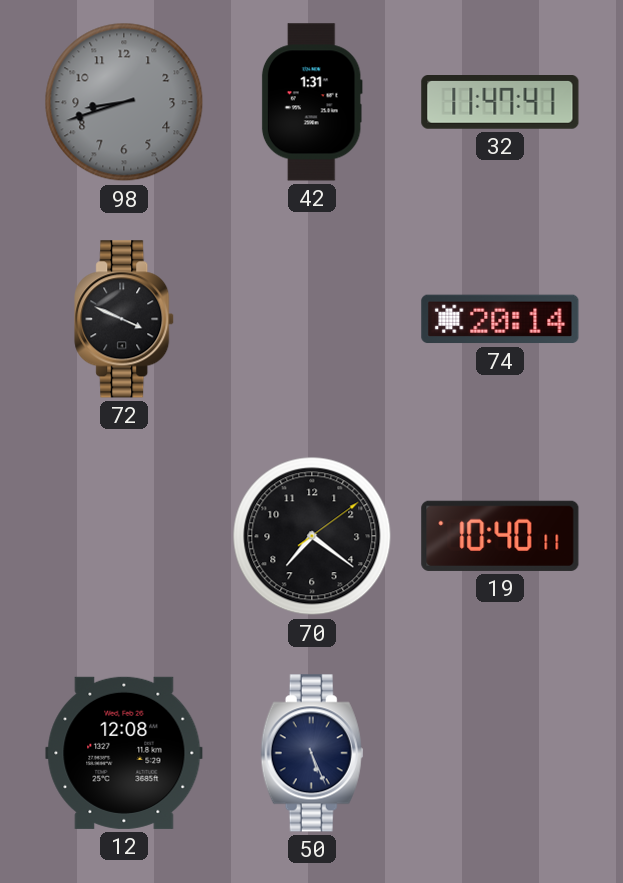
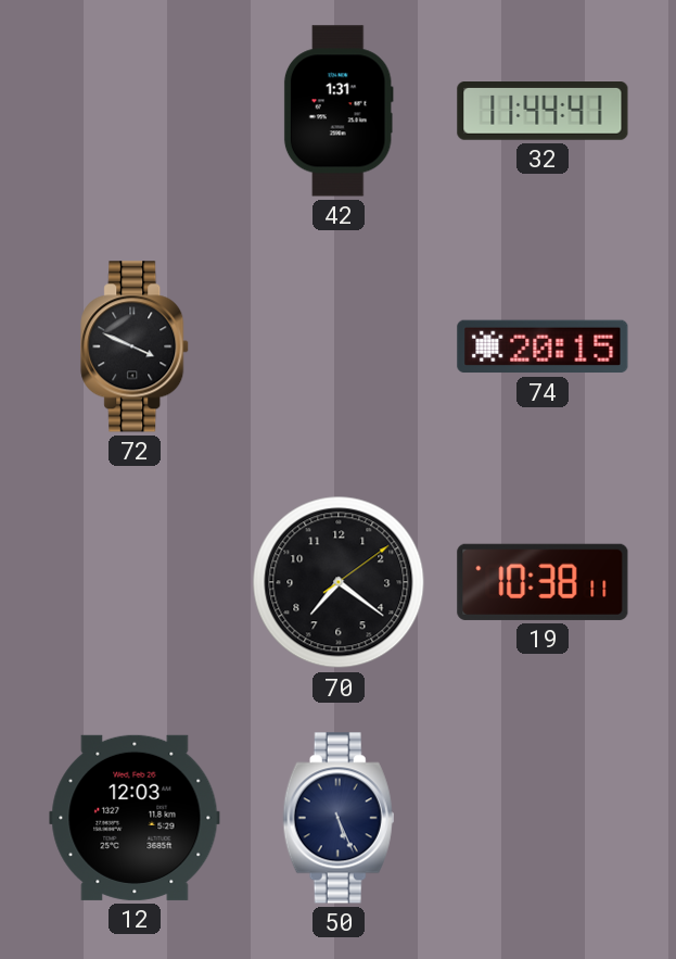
98: 8:42 -> none (124, 102)
32: 11:47 -> 11:44 (543, 112)
74: 20:14 -> 20:15 (543, 346)
19: 10:40 -> 10:38 (543, 582)
12: 12:08 -> 12:03 (135, 818)
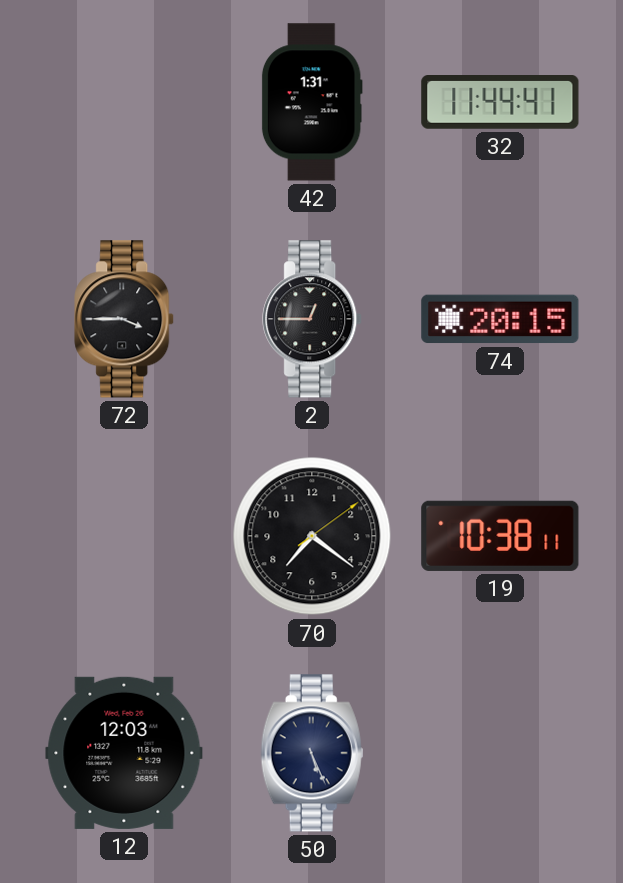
72: 3:49 -> 3:45 (125, 319)
2: none -> 12:45 (313, 319)
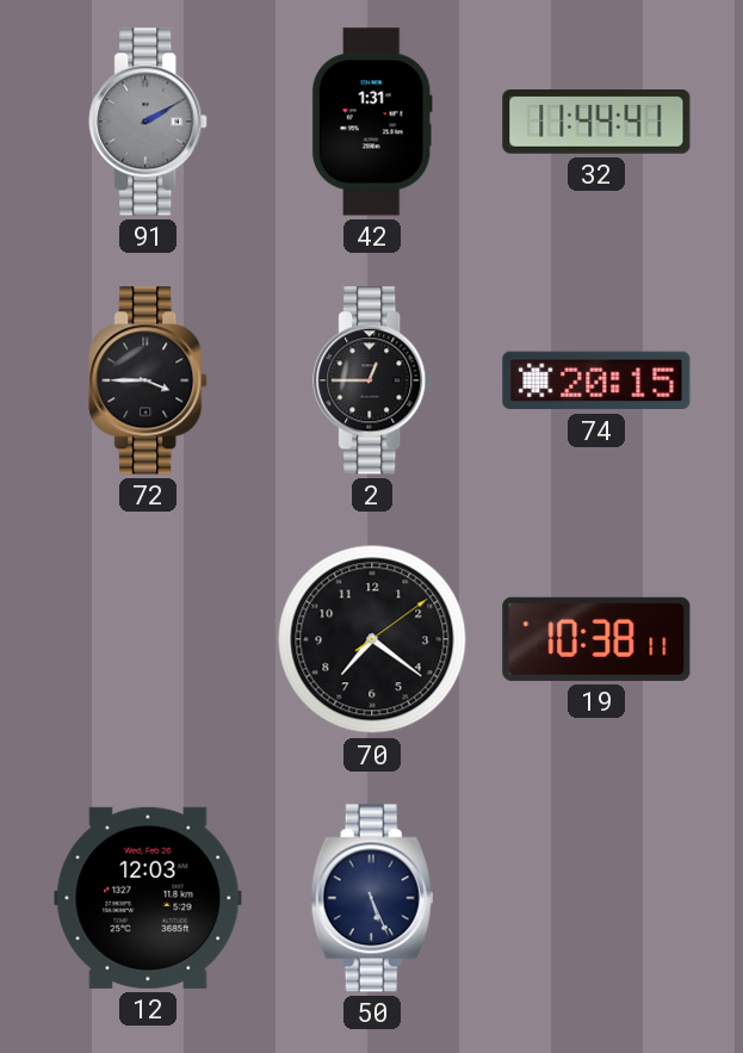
91: none -> 2:10 (149, 122)
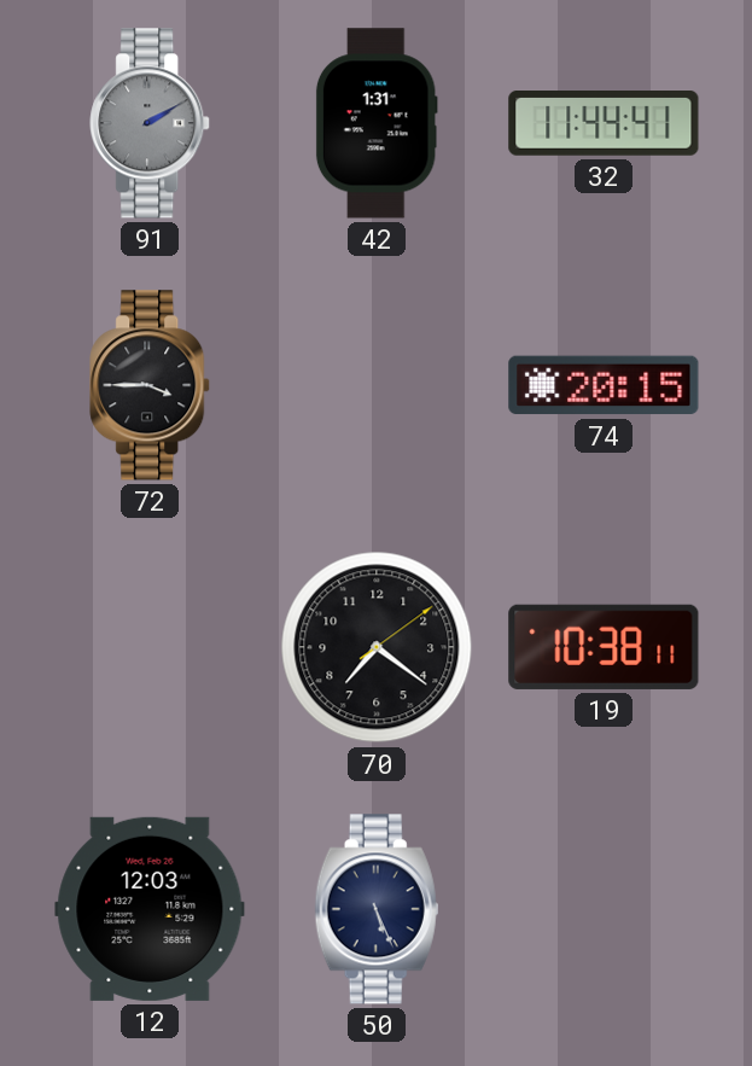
2: 12:45 -> none (373, 380)
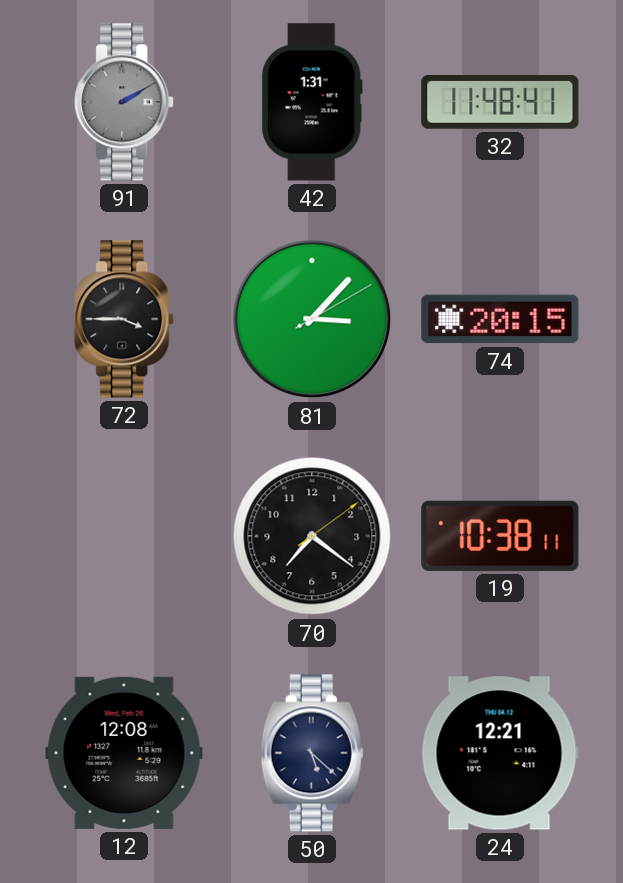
32: 11:44 -> 11:48 (500, 103)
81: none -> 3:07 (312, 319)
12: 12:03 -> 12:08 (124, 753)
50: 5:26 -> 5:22 (312, 753)
24: none -> 12:21 (500, 753)
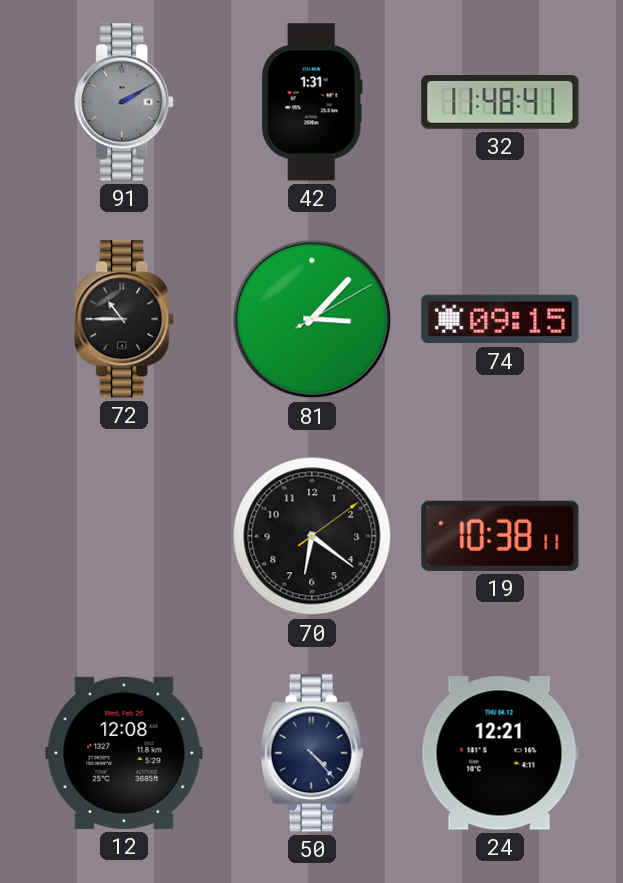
72: 3:45 -> 10:45 (125, 319)
74: 20:15 -> 09:15 (500, 319)
70: 7:21 -> 6:21 (312, 536)
50: 5:22 -> 4:23 (312, 753)
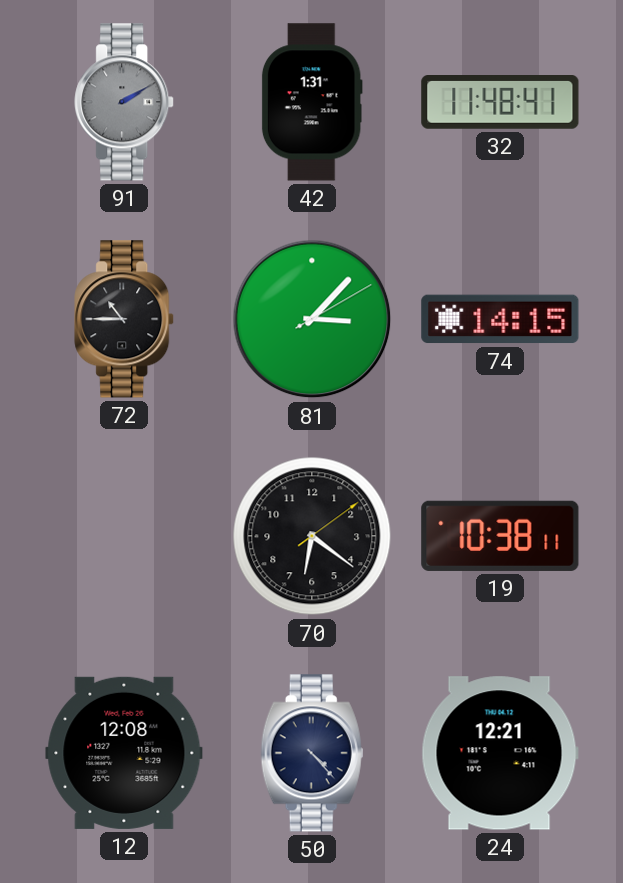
74: 09:15 -> 14:15 (500, 319)
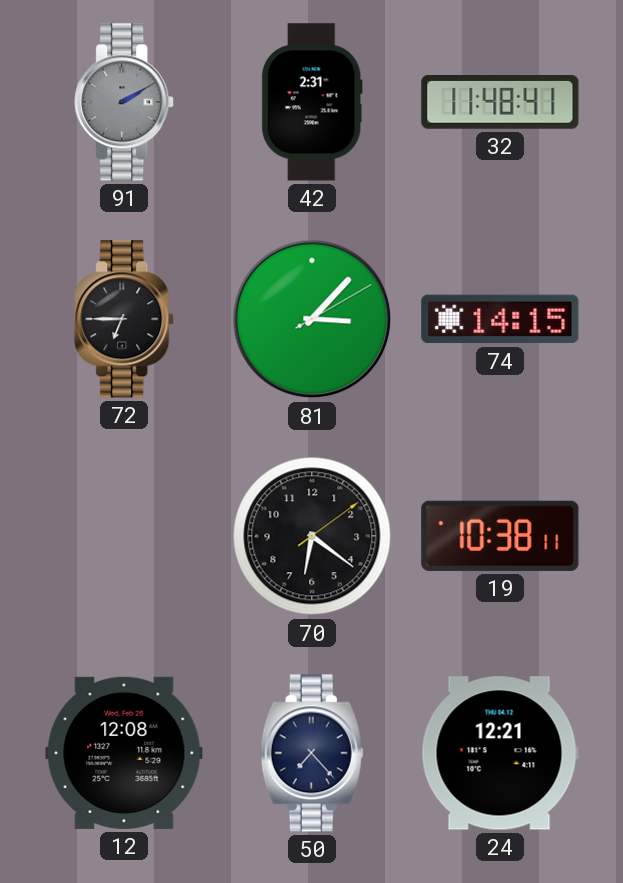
42: 1:31 -> 2:31 (312, 102)
72: 10:45 -> 6:45 (125, 319)
50: 4:23 -> 7:23 (312, 753)
